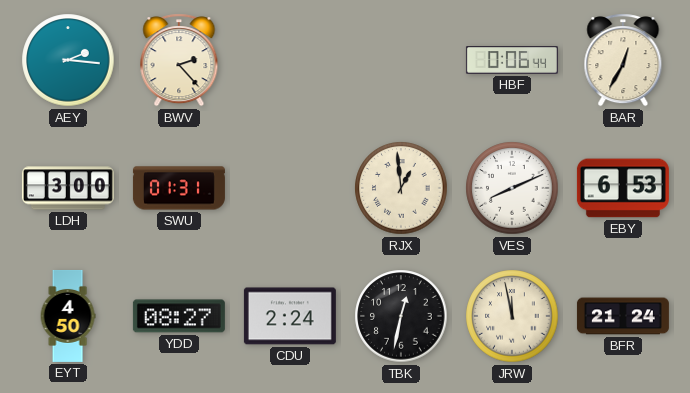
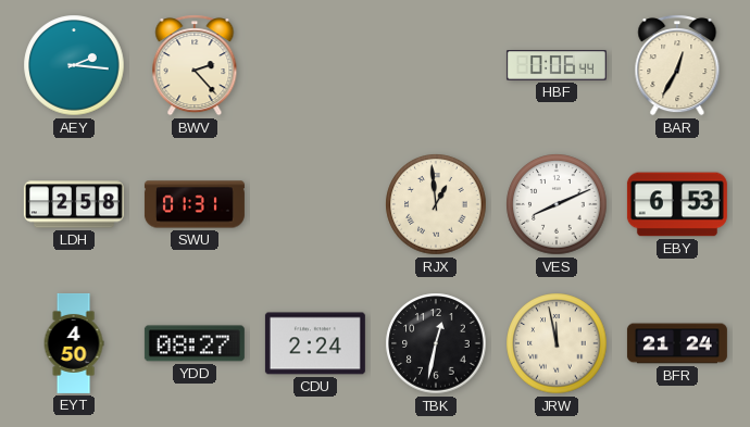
LDH: 3:00 -> 2:58 (74, 204)
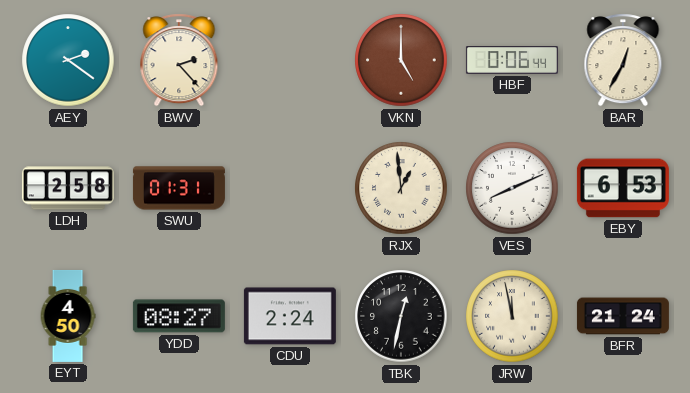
AEY: 2:16 -> 2:21 (68, 60)
VKN: none -> 5:00 (401, 60)
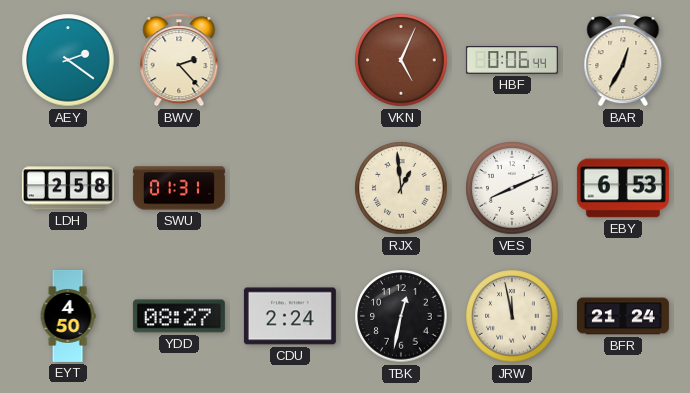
VKN: 5:00 -> 5:04 (401, 60)
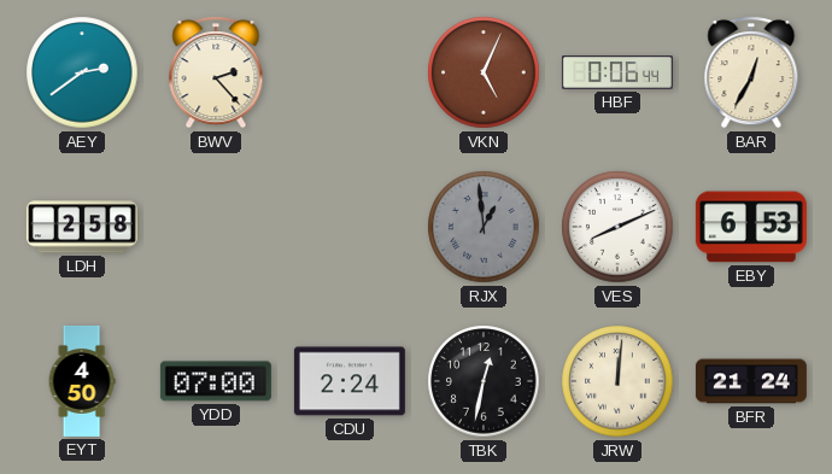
AEY: 2:21 -> 2:39 (82, 72)
SWU: 01:31 -> none (179, 188)
RJX dial: cream -> grey (484, 227)
YDD: 08:27 -> 07:00 (216, 381)
JRW: 11:58 -> 12:01 (617, 381)
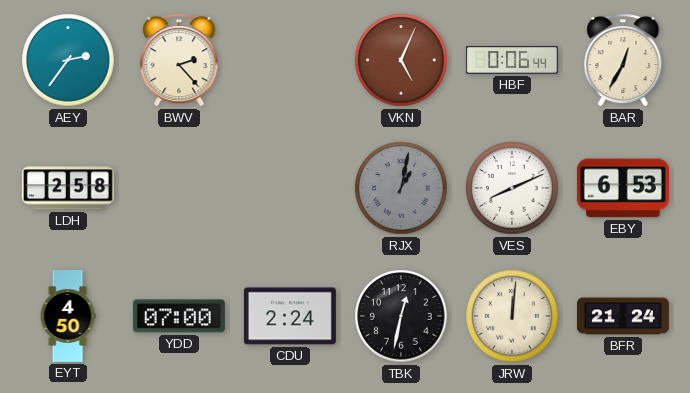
AEY: 2:39 -> 2:36 (68, 60)
RJX: 12:59 -> 1:02 (401, 188)
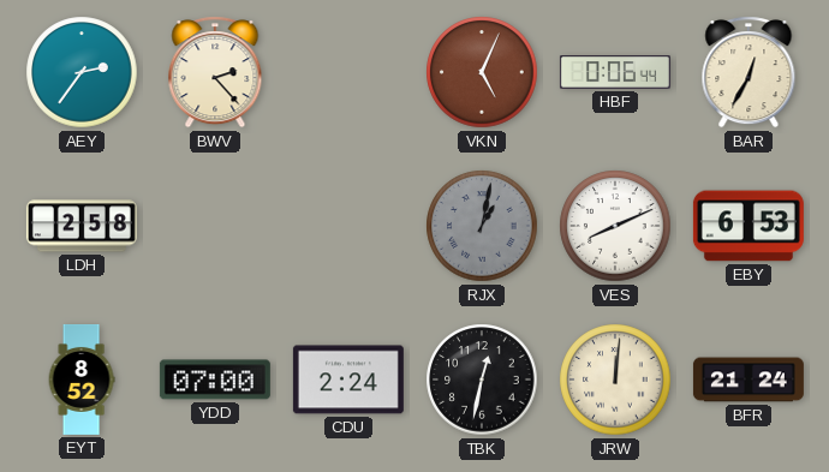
EYT: 4:50 -> 8:52 (82, 380)
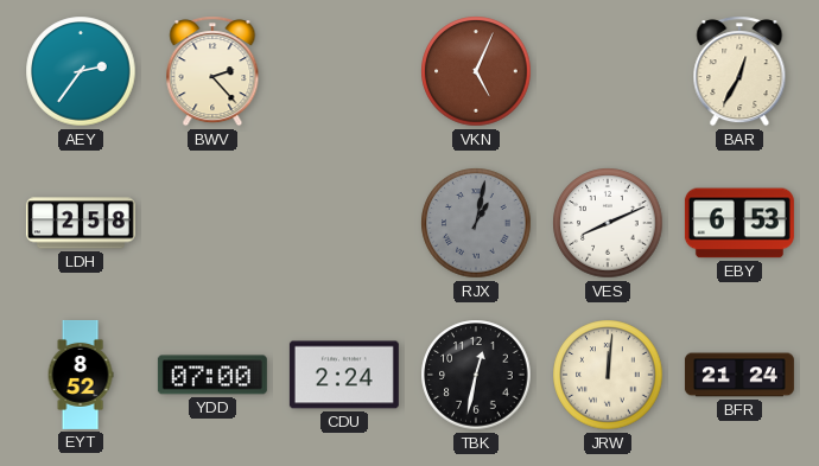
HBF: 0:06 -> none (615, 72)
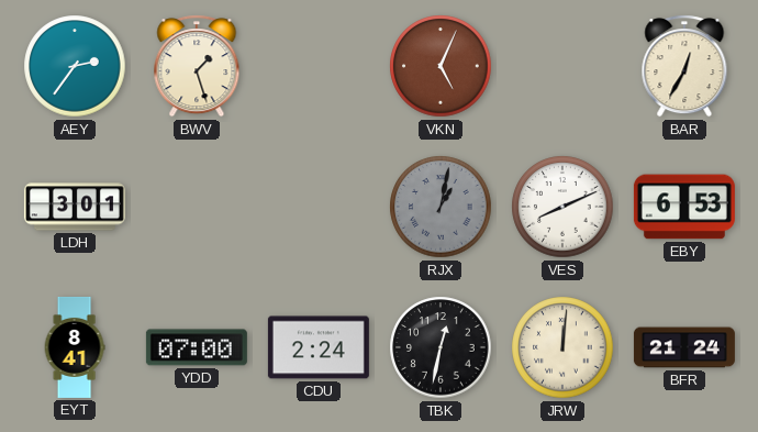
BWV: 2:23 -> 1:27 (197, 66)
LDH: 2:58 -> 3:01 (75, 207)
EYT: 8:52 -> 8:41 (75, 347)
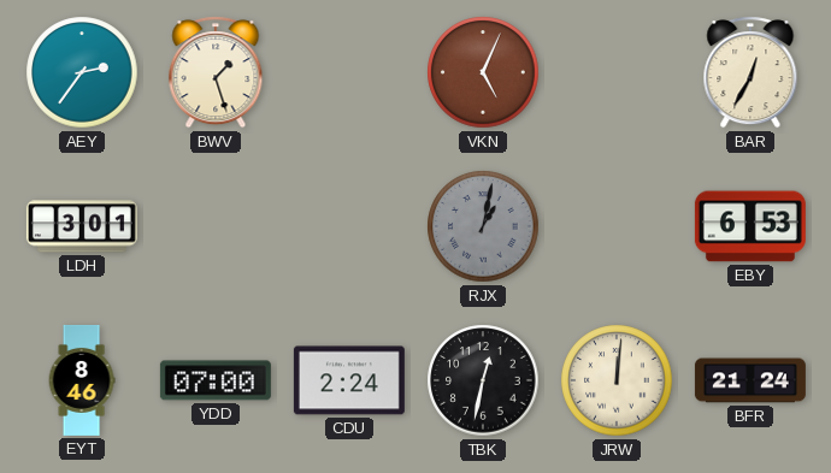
VES: 8:11 -> none (562, 207)
EYT: 8:41 -> 8:46 (82, 380)
